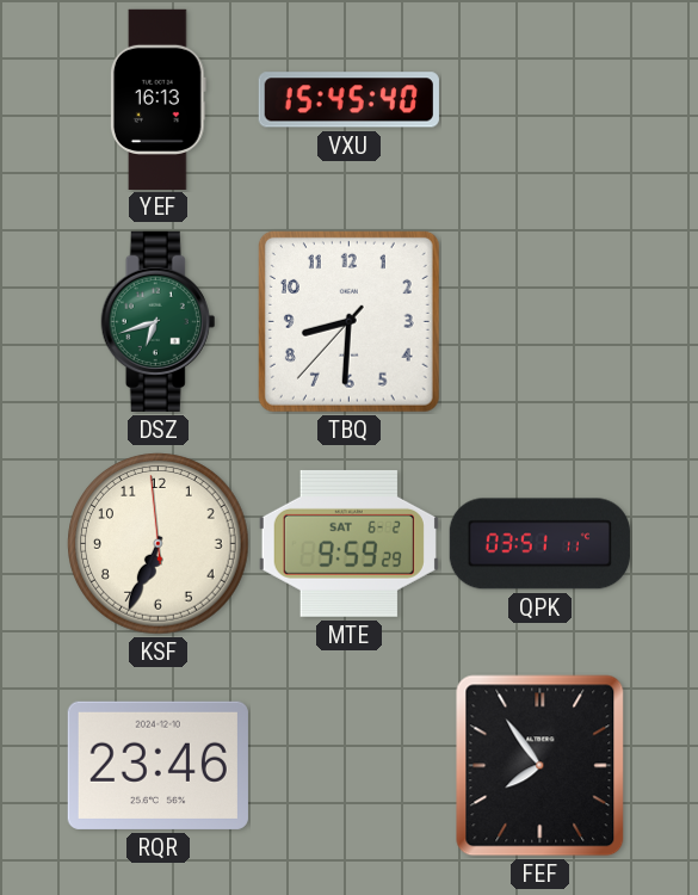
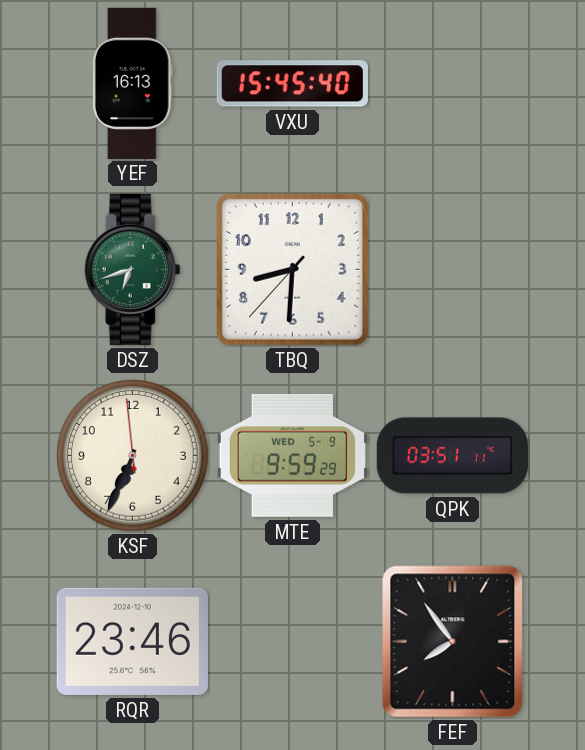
MTE date: SAT 6-2 -> WED 5-9 (292, 455)
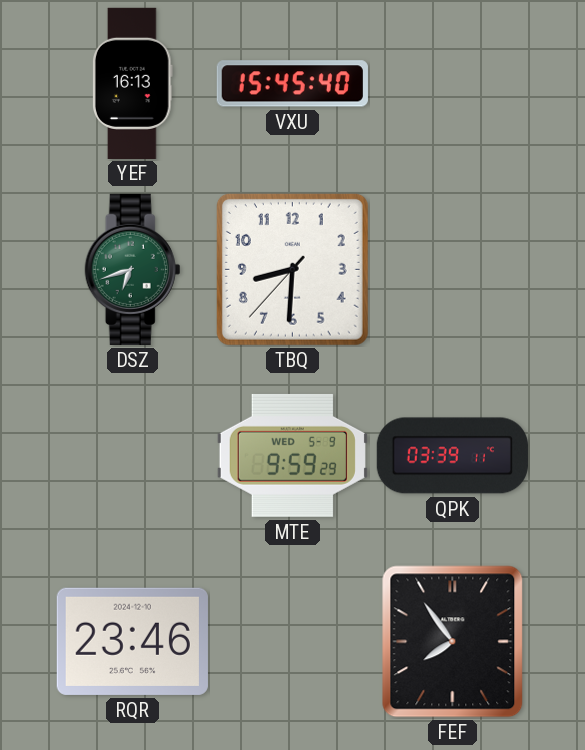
KSF: 6:33 -> none (133, 456)
QPK: 03:51 -> 03:39 (452, 456)
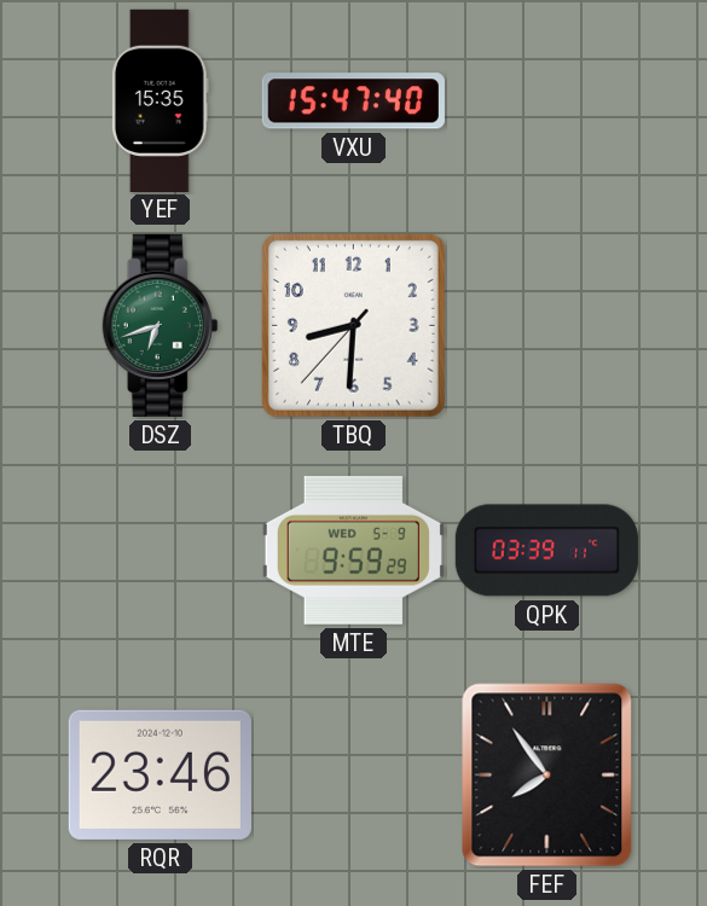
YEF: 16:13 -> 15:35 (160, 100)
VXU: 15:45 -> 15:47 (353, 101)
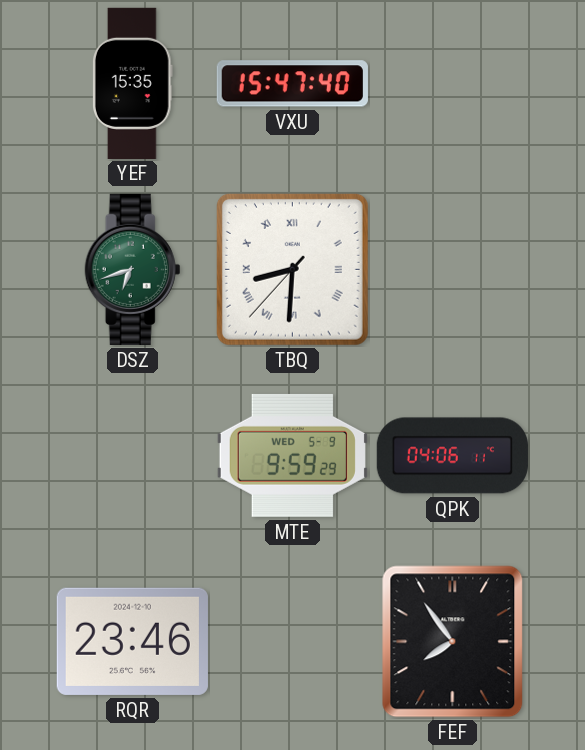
TBQ numerals: Arabic -> Roman (292, 269)
QPK: 03:39 -> 04:06 (452, 456)
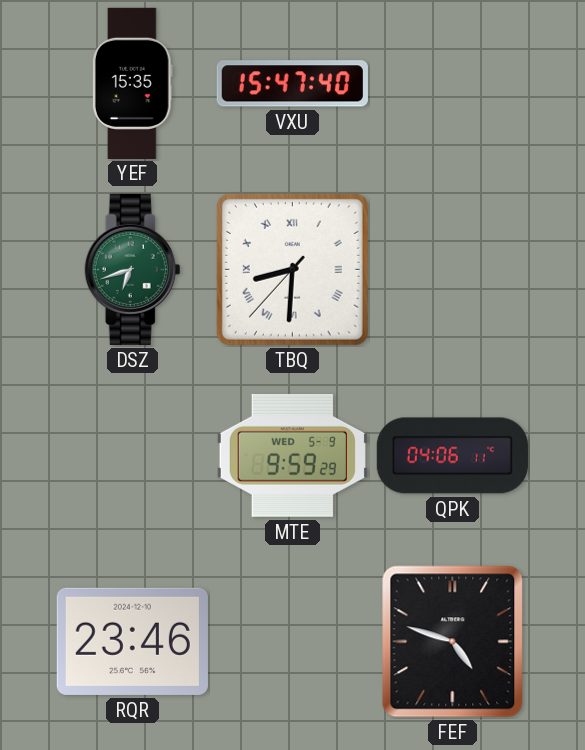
FEF: 7:54 -> 4:48 (453, 642)
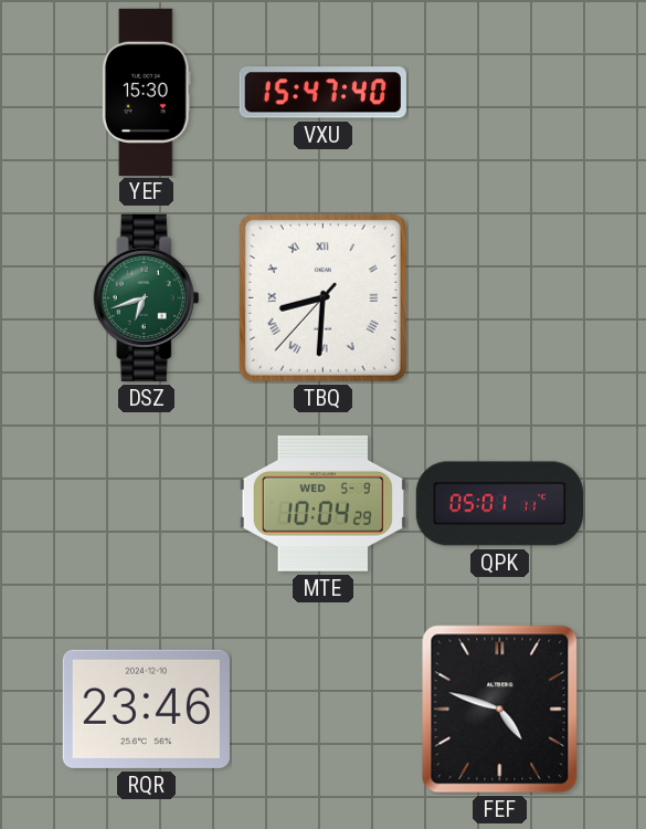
YEF: 15:35 -> 15:30 (146, 92)
MTE: 9:59 -> 10:04 (322, 503)
QPK: 04:06 -> 05:01 (499, 504)
